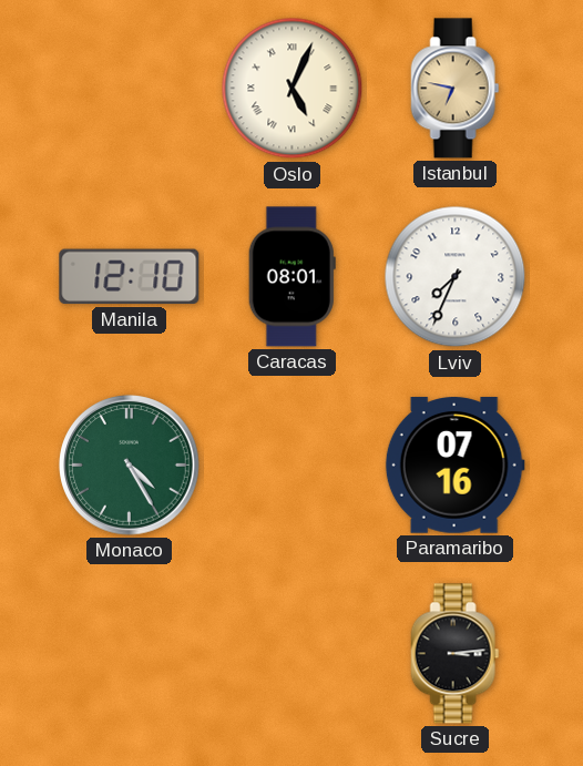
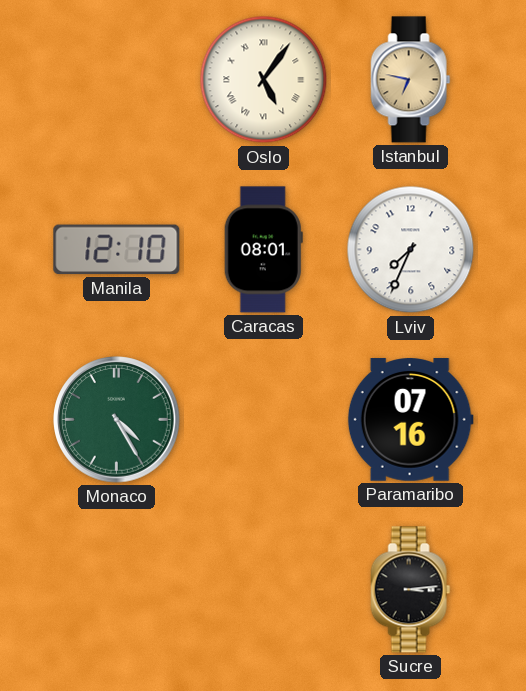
Oslo: 5:04 -> 5:06 (264, 80)
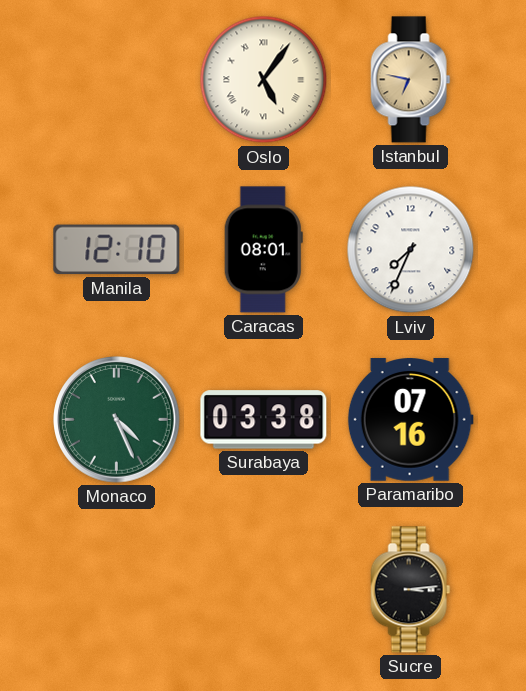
Monaco: 4:25 -> 4:26 (117, 420)
Surabaya: none -> 03:38 (264, 420)
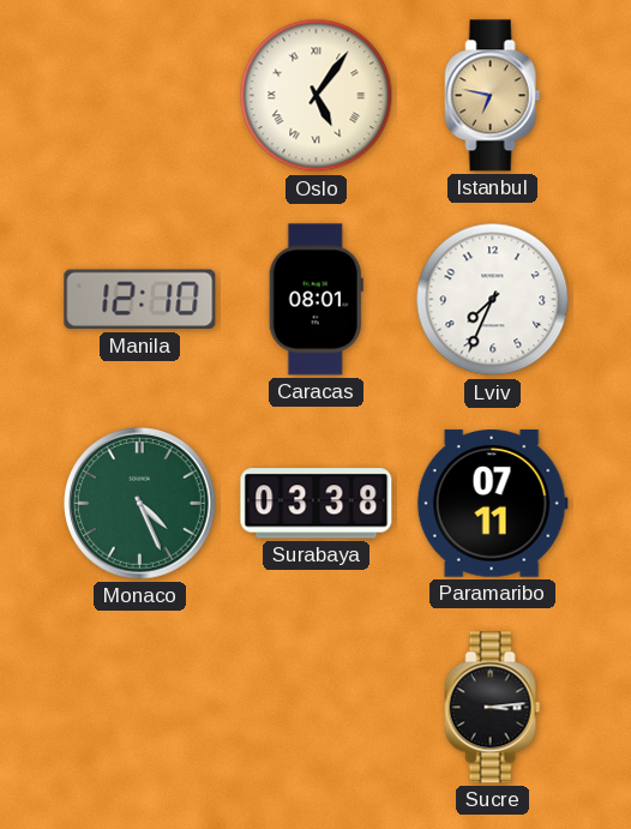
Paramaribo: 07:16 -> 07:11 (492, 504)
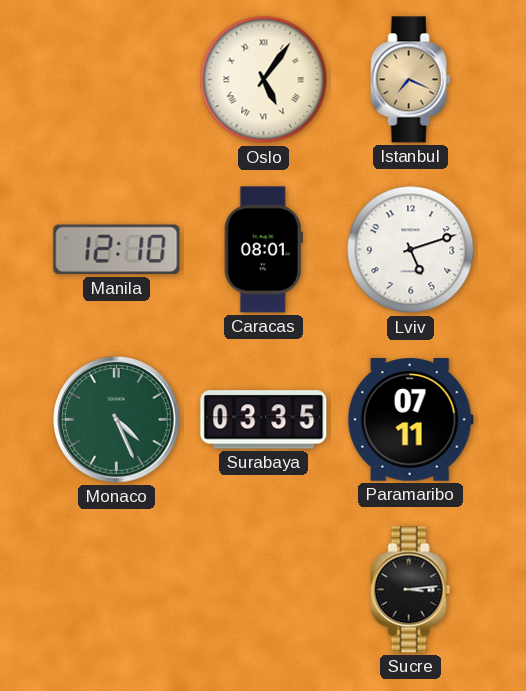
Istanbul: 6:47 -> 7:19 (411, 80)
Lviv: 7:34 -> 5:12 (411, 250)
Surabaya: 03:38 -> 03:35 (264, 420)
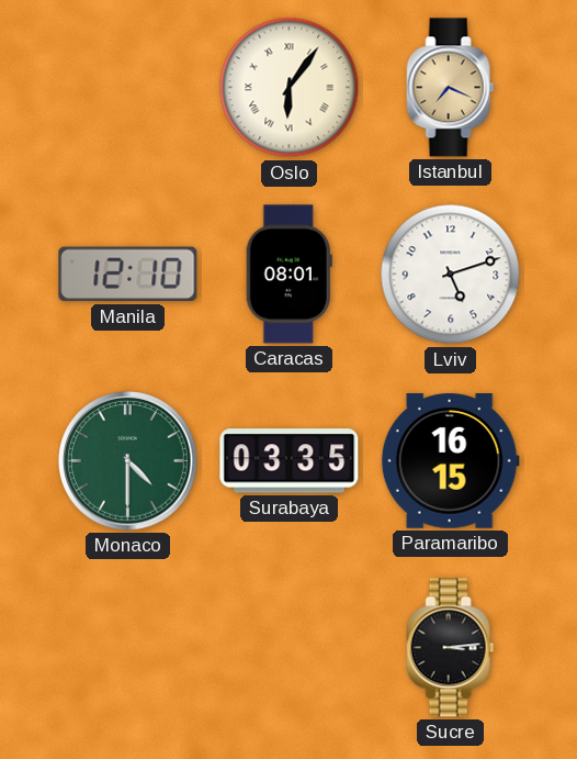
Oslo: 5:06 -> 6:06 (290, 88)
Monaco: 4:26 -> 4:30 (128, 461)
Paramaribo: 07:11 -> 16:15 (450, 461)
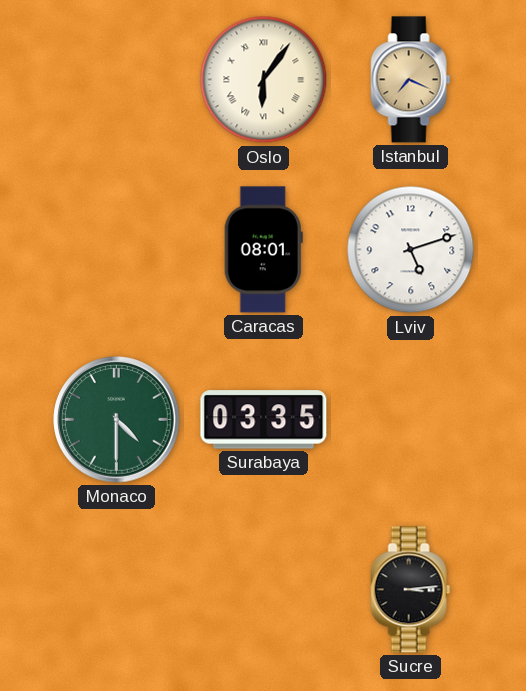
Manila: 12:10 -> none (128, 275)
Paramaribo: 16:15 -> none (450, 461)
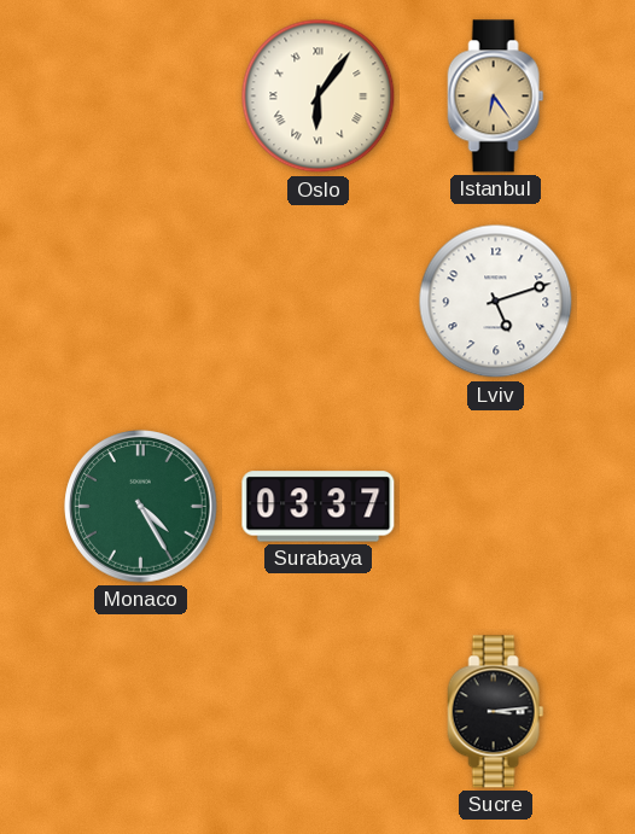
Istanbul: 7:19 -> 6:24 (496, 97)
Caracas: 08:01 -> none (263, 250)
Monaco: 4:30 -> 4:25 (141, 507)
Surabaya: 03:35 -> 03:37 (319, 507)
